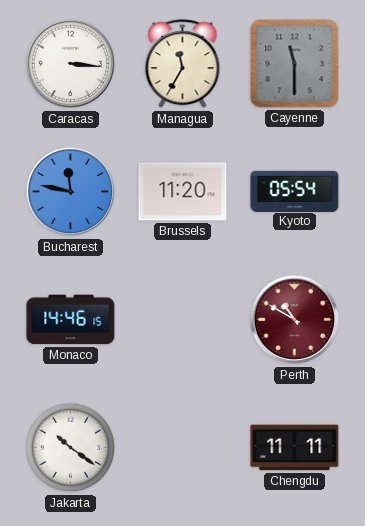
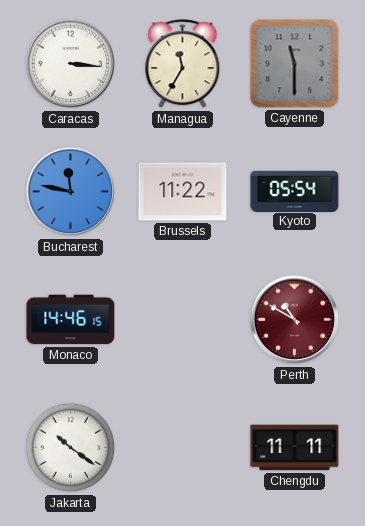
Brussels: 11:20 -> 11:22 (183, 192)
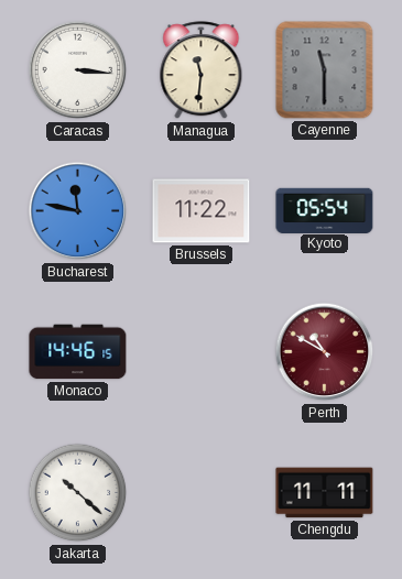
Managua: 11:35 -> 11:31 (202, 70)
Jakarta: 10:21 -> 10:22 (78, 493)
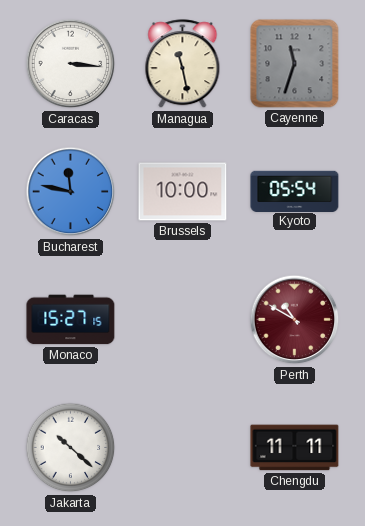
Managua: 11:31 -> 11:28 (183, 64)
Cayenne: 11:30 -> 11:33 (295, 64)
Brussels: 11:22 -> 10:00 (183, 192)
Monaco: 14:46 -> 15:27 (71, 320)
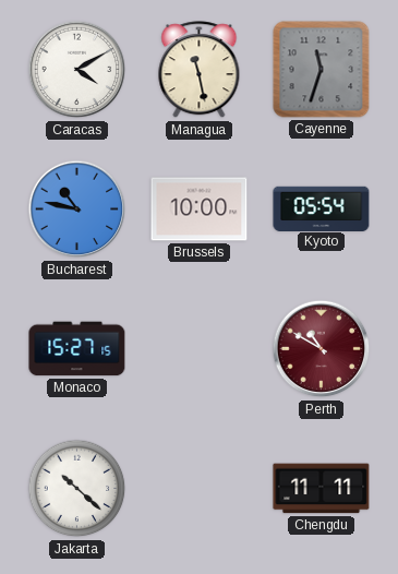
Caracas: 3:16 -> 4:10 (77, 70)
Bucharest: 11:47 -> 10:47 (77, 210)
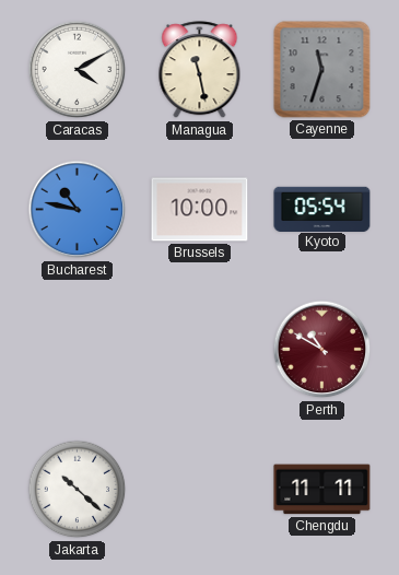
Monaco: 15:27 -> none (77, 349)
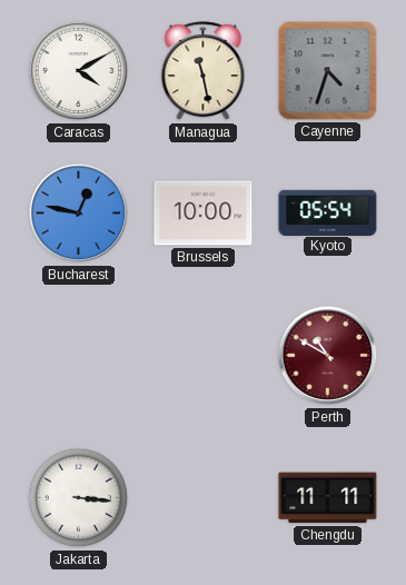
Cayenne: 11:33 -> 4:33 (328, 71)
Bucharest: 10:47 -> 12:47 (79, 214)
Jakarta: 10:22 -> 3:16 (79, 498)
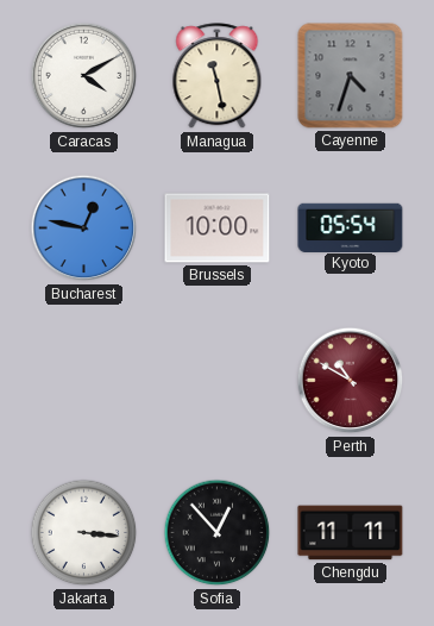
Sofia: none -> 12:53 (218, 533)
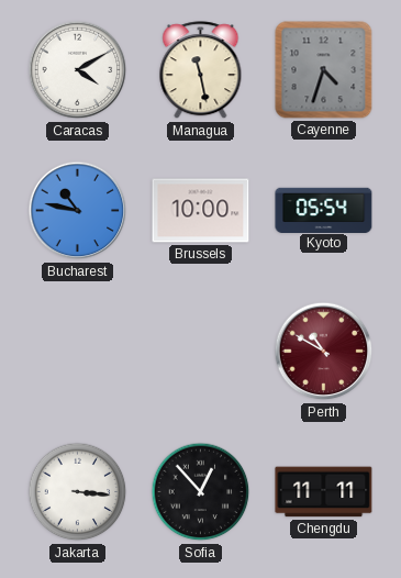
Bucharest: 12:47 -> 10:47 (78, 211)
